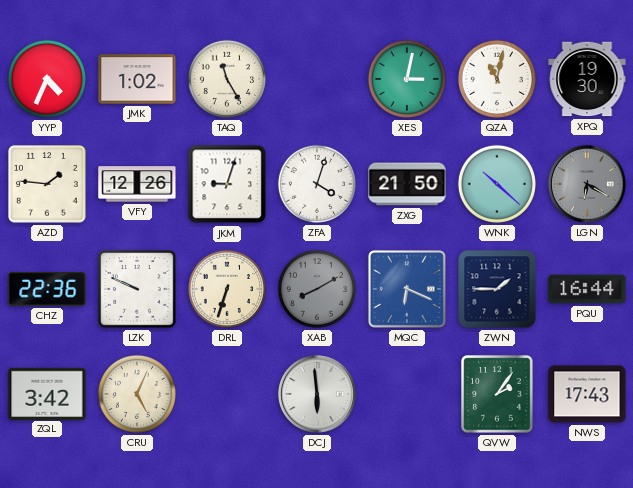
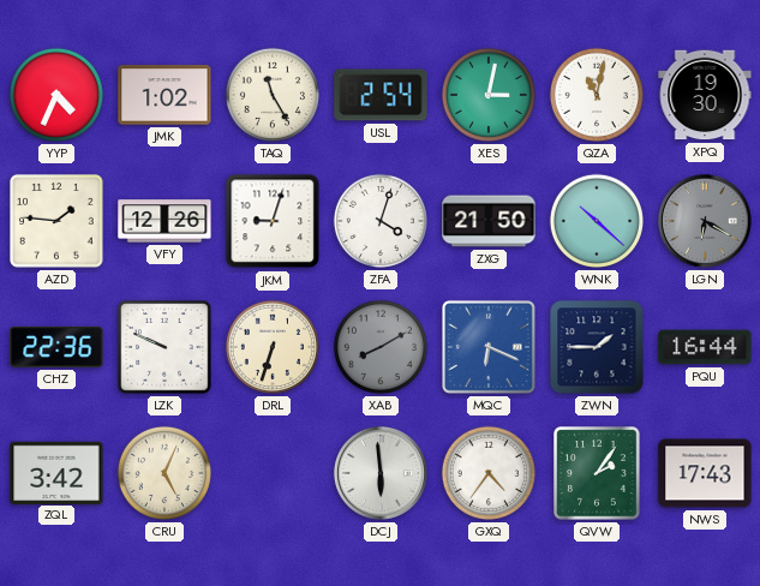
USL: none -> 2:54 (381, 95)
GXQ: none -> 4:36 (489, 473)
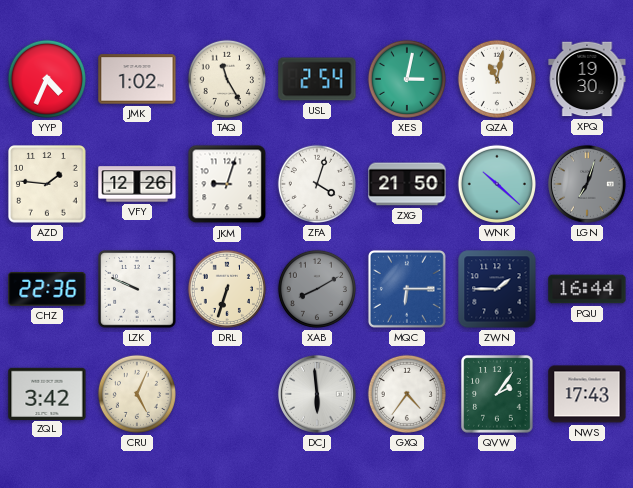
LGN: 6:20 -> 7:03 (587, 184)
MQC: 6:19 -> 6:15 (407, 289)
